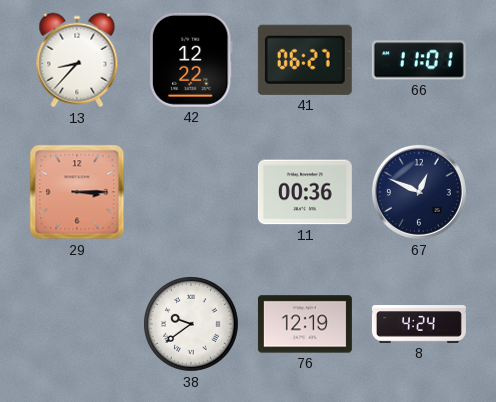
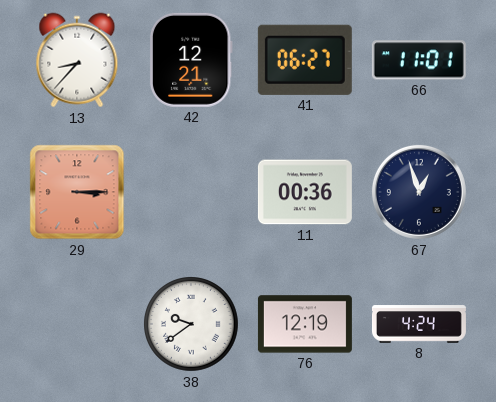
42: 12:22 -> 12:21 (191, 60)
67: 12:49 -> 12:57 (419, 192)
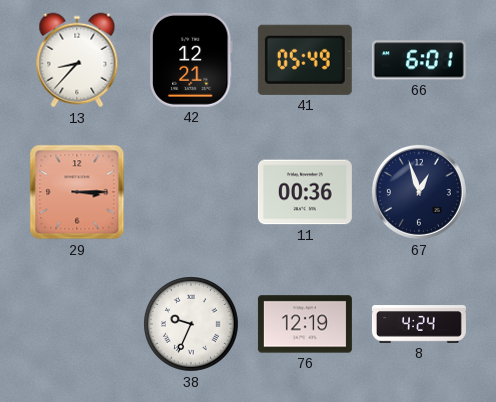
41: 06:27 -> 05:49 (305, 60)
66: 11:01 -> 6:01 (419, 60)
38: 9:39 -> 9:34 (192, 325)
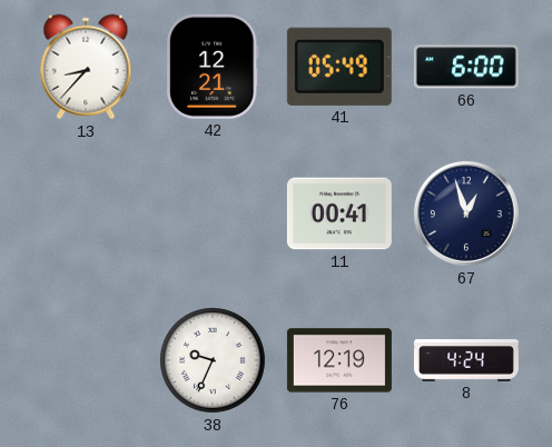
66: 6:01 -> 6:00 (466, 67)
29: 3:15 -> none (77, 192)
11: 00:36 -> 00:41 (339, 213)
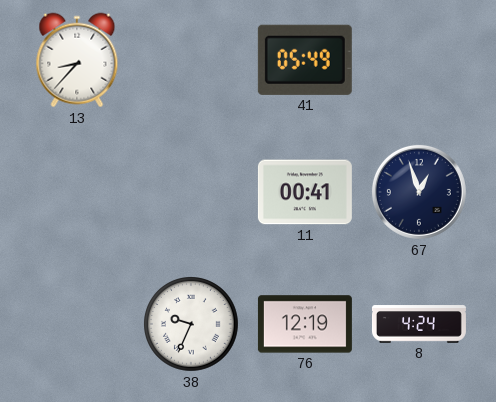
42: 12:21 -> none (213, 67)
66: 6:00 -> none (466, 67)
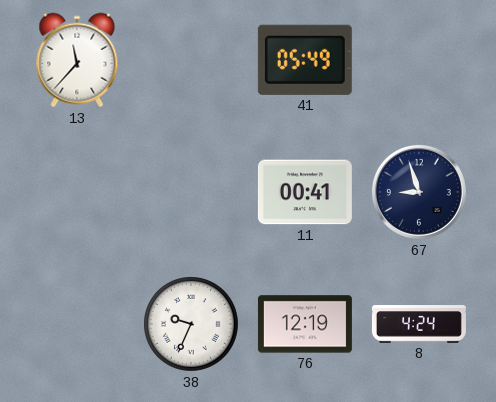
13: 8:37 -> 11:37 (77, 60)
67: 12:57 -> 8:57 (419, 192)
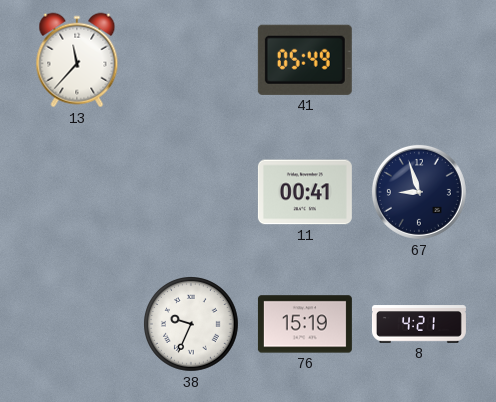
76: 12:19 -> 15:19 (305, 324)
8: 4:24 -> 4:21 (419, 324)
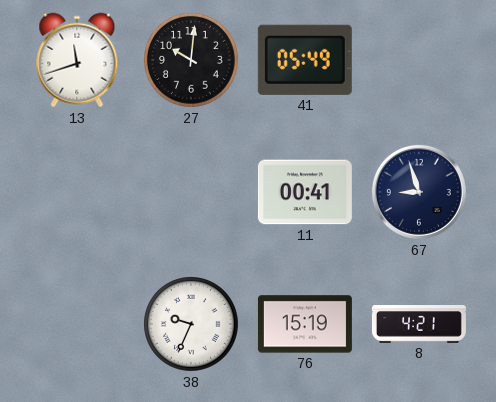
13: 11:37 -> 11:42 (77, 60)
27: none -> 10:01 (192, 61)
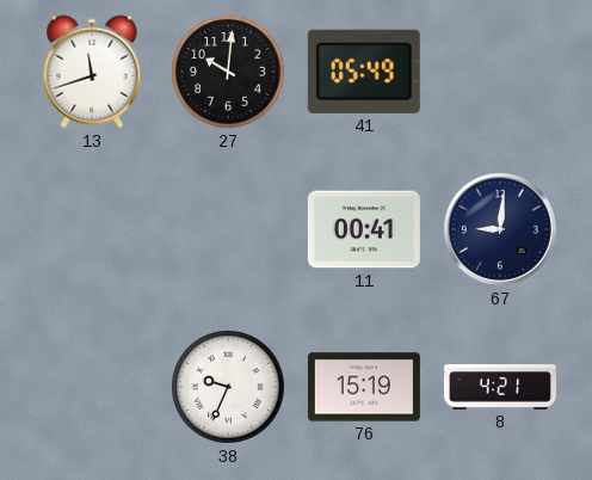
67: 8:57 -> 9:01 (500, 229)
